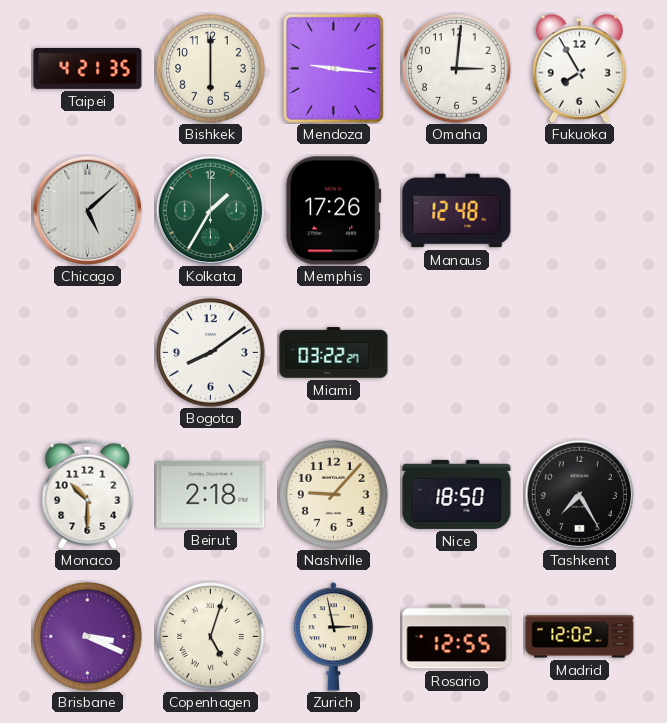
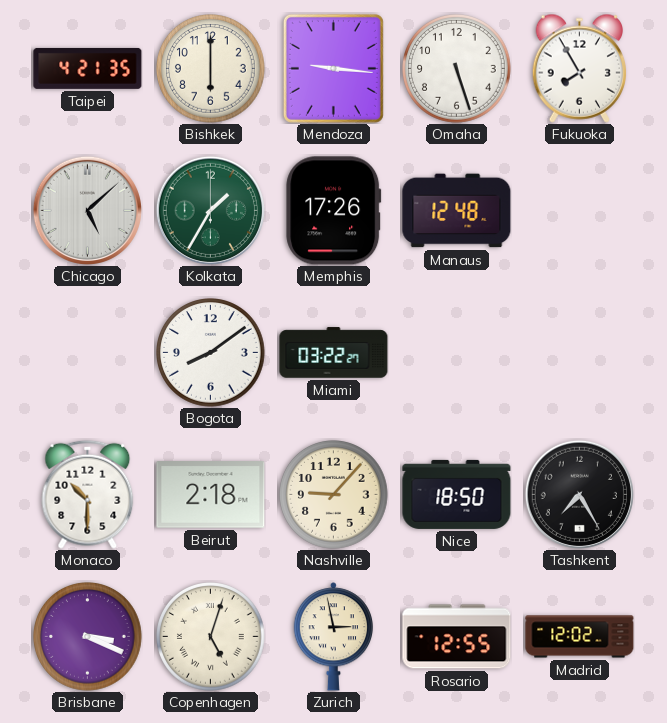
Omaha: 3:01 -> 5:27 (457, 69)
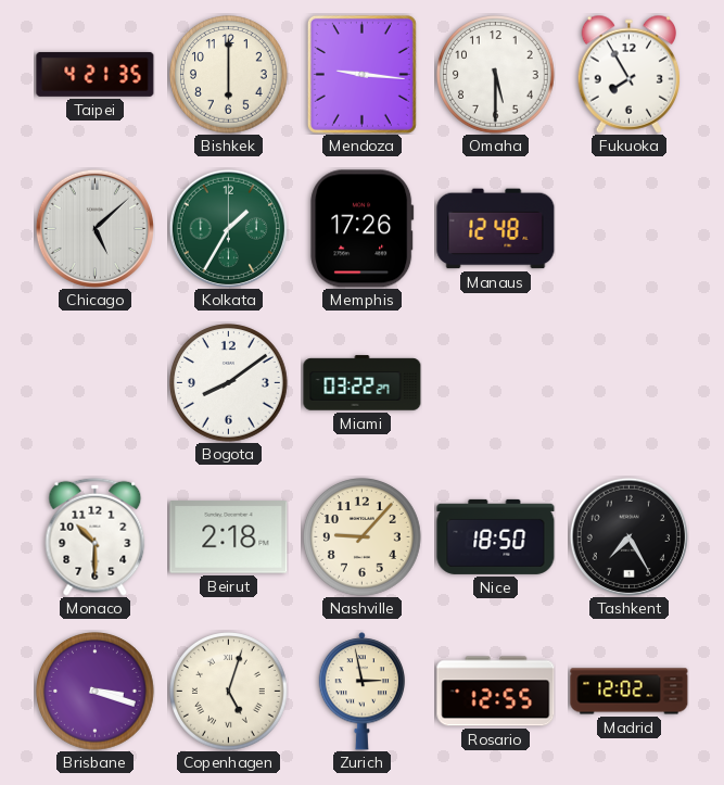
Omaha: 5:27 -> 5:30 (496, 75)
Brisbane: 3:19 -> 3:18 (96, 692)
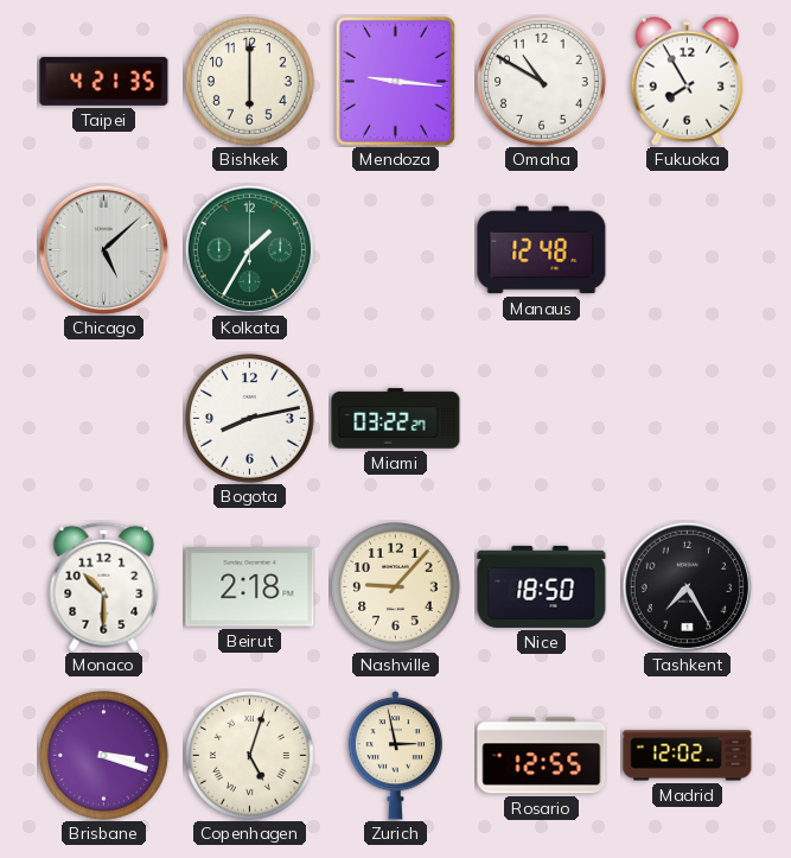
Omaha: 5:30 -> 10:50 (542, 82)
Memphis: 17:26 -> none (363, 229)
Bogota: 8:09 -> 8:13 (250, 419)
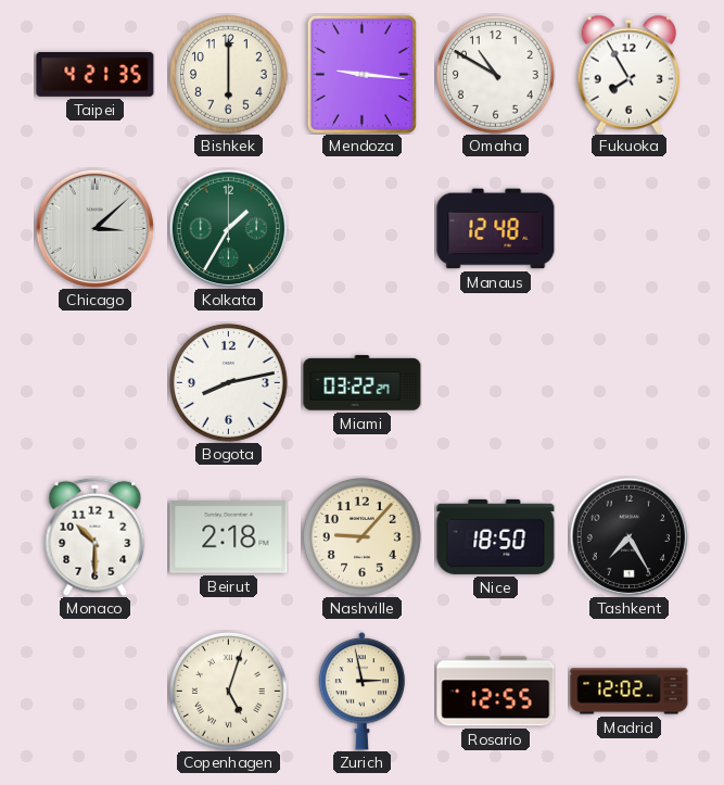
Chicago: 5:08 -> 3:08 (94, 228)
Brisbane: 3:18 -> none (104, 756)
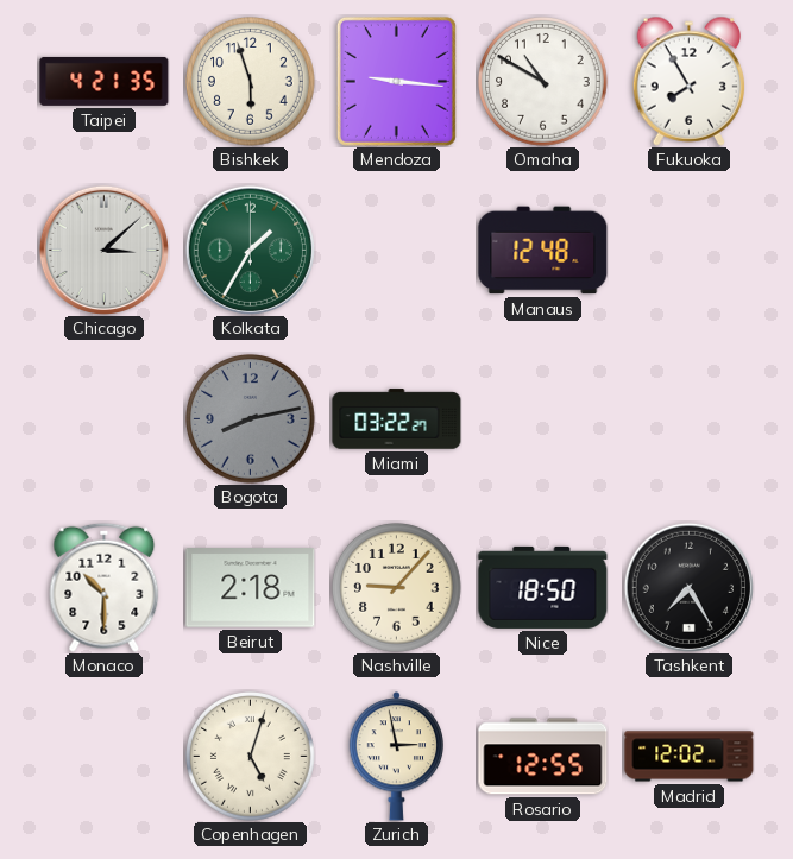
Bishkek: 6:00 -> 5:57 (251, 82)
Bogota dial: white -> grey (251, 419)
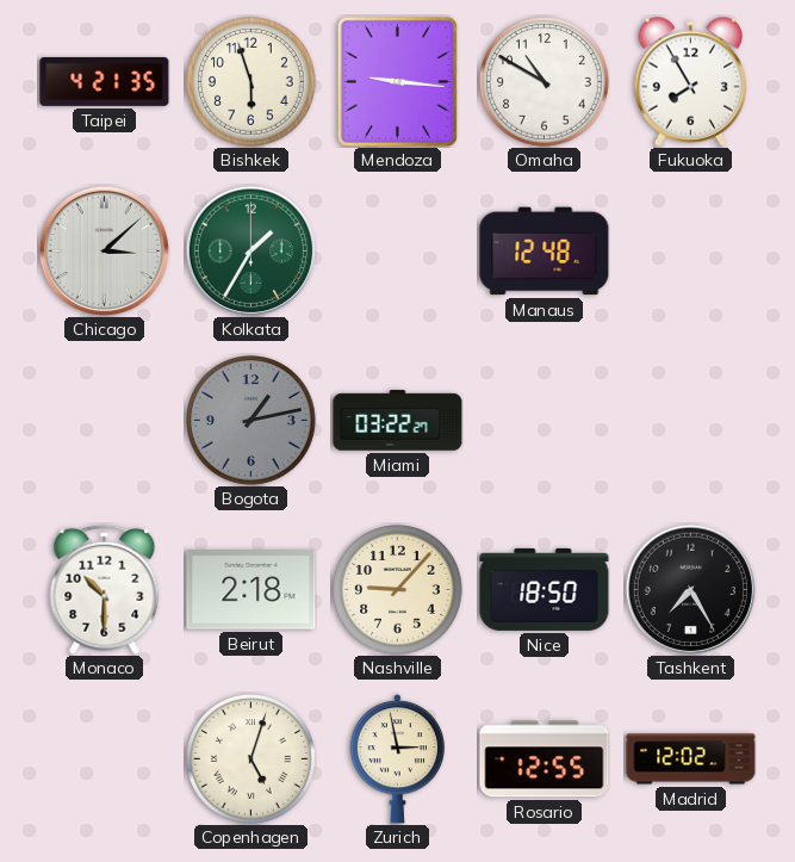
Bogota: 8:13 -> 1:13 (251, 421)
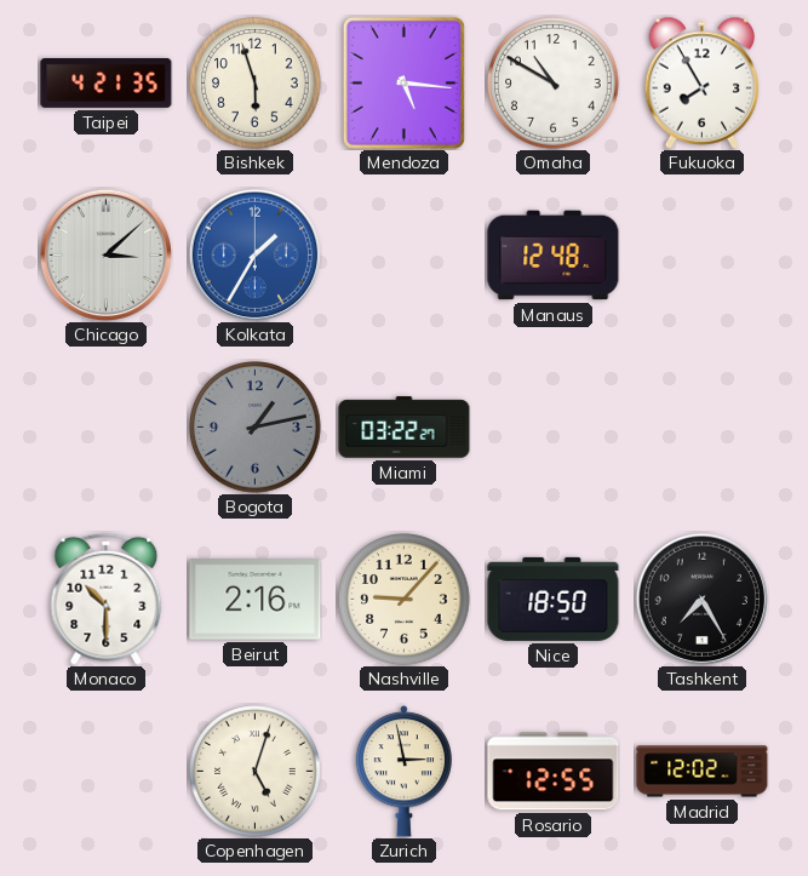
Mendoza: 9:16 -> 5:16 (403, 82)
Kolkata dial: green -> blue (254, 254)
Beirut: 2:18 -> 2:16 (256, 600)
